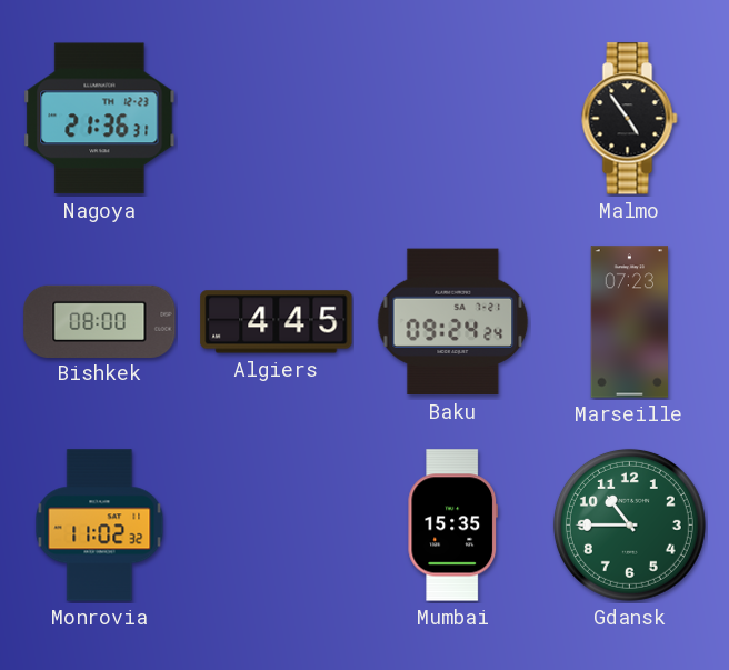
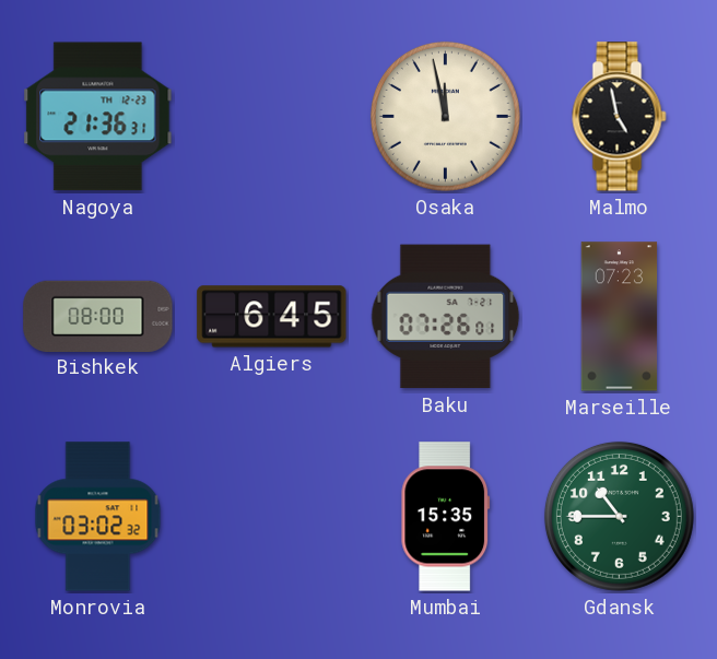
Osaka: none -> 11:58 (445, 116)
Malmo: 4:54 -> 4:58 (620, 117)
Algiers: 4:45 -> 6:45 (272, 317)
Baku: 09:24 -> 07:26 (446, 317)
Monrovia: 11:02 -> 03:02 (98, 517)
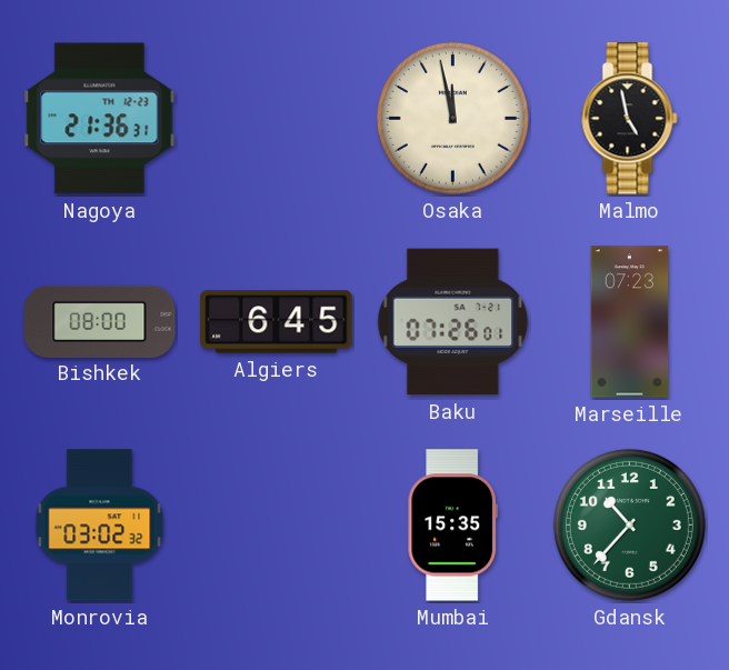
Gdansk: 10:45 -> 10:37 (629, 524)
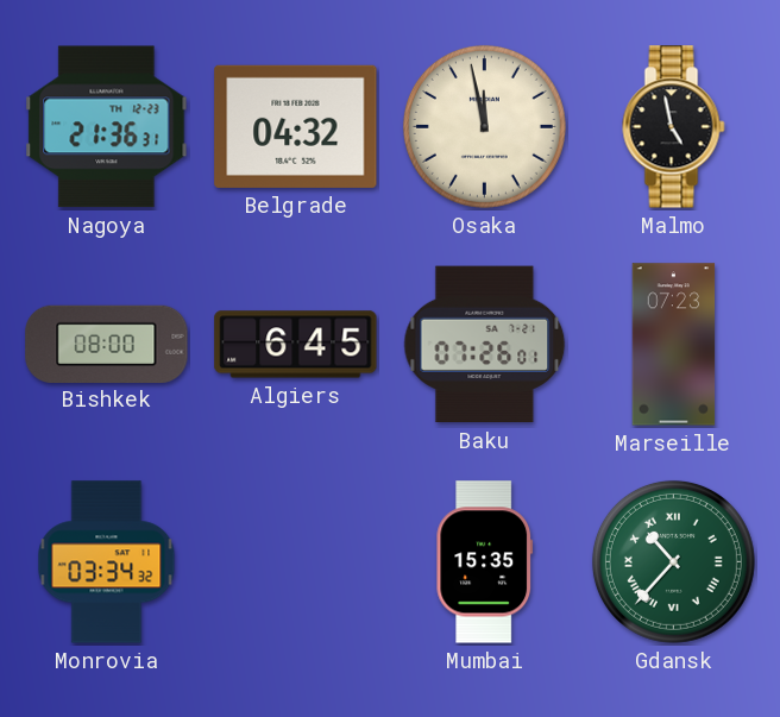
Belgrade: none -> 04:32 (296, 126)
Monrovia: 03:02 -> 03:34 (107, 562)
Gdansk numerals: Arabic -> Roman (673, 561)
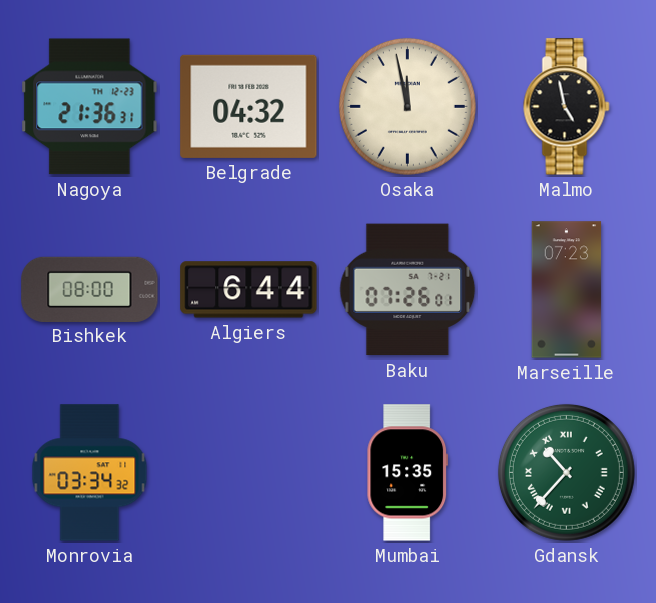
Algiers: 6:45 -> 6:44 (249, 290)
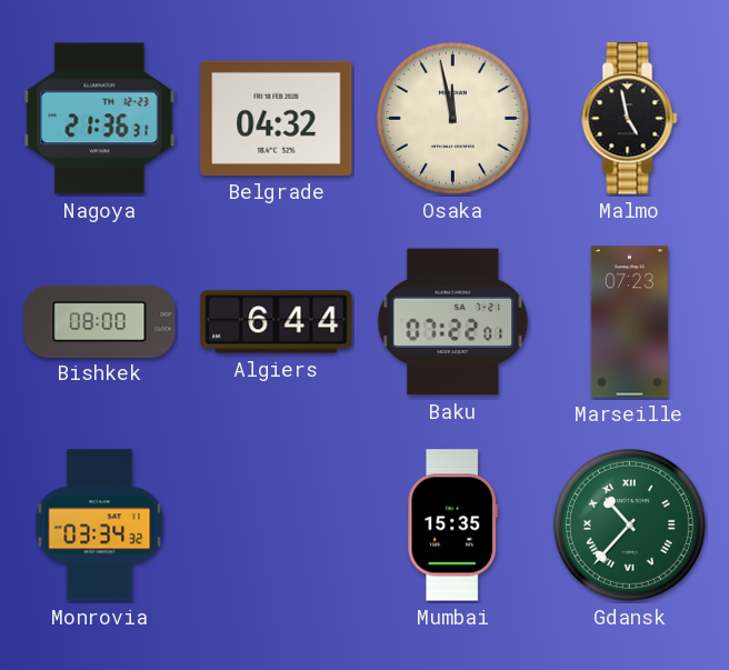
Baku: 07:26 -> 07:22 (453, 322)
